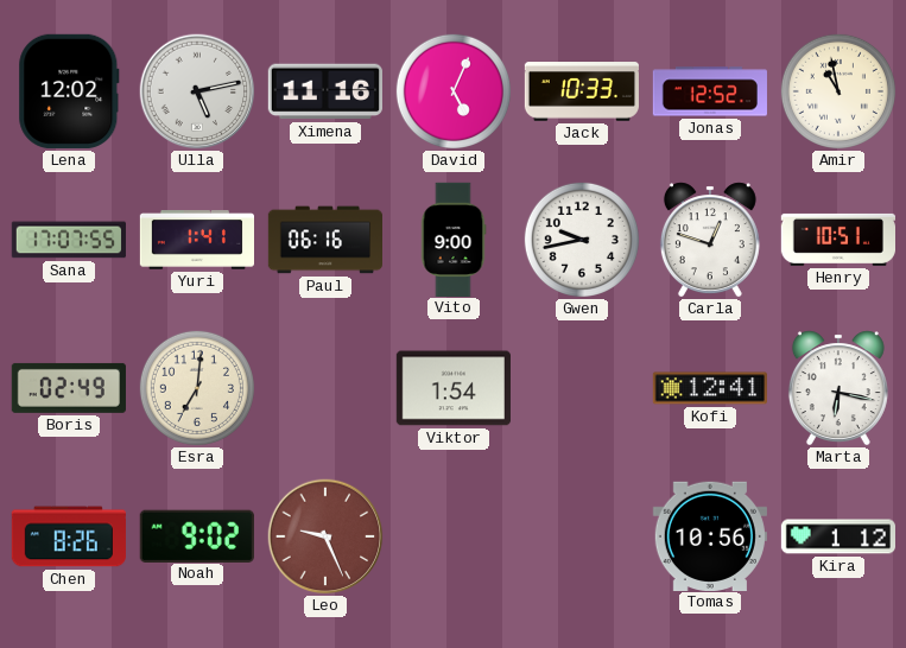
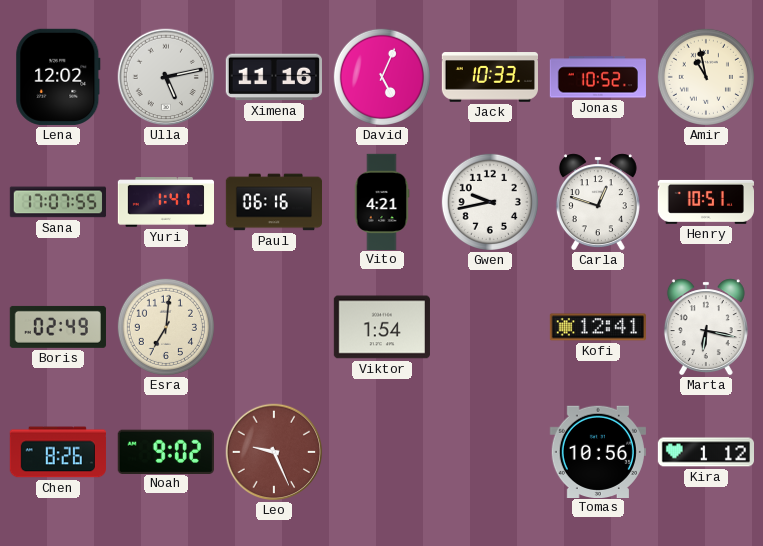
Jonas: 12:52 -> 10:52 (598, 77)
Vito: 9:00 -> 4:21 (382, 201)
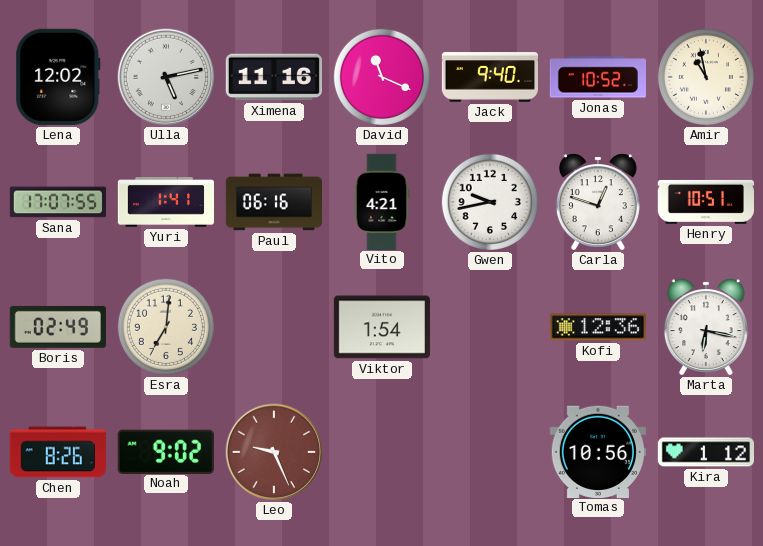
David: 5:04 -> 11:19 (382, 77)
Jack: 10:33 -> 9:40 (489, 77)
Kofi: 12:41 -> 12:36 (598, 327)
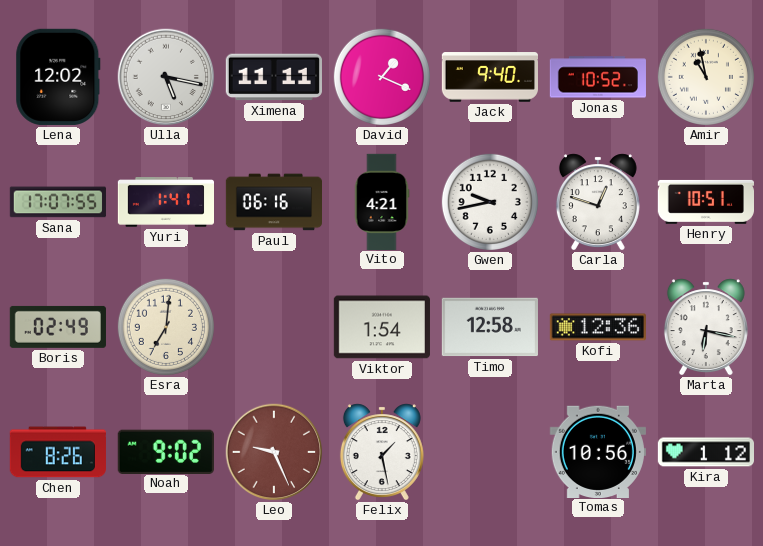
Ulla: 5:13 -> 5:17 (166, 77)
Ximena: 11:16 -> 11:11 (274, 77)
David: 11:19 -> 1:19 (382, 77)
Timo: none -> 12:58 (490, 327)
Felix: none -> 1:28 (382, 452)
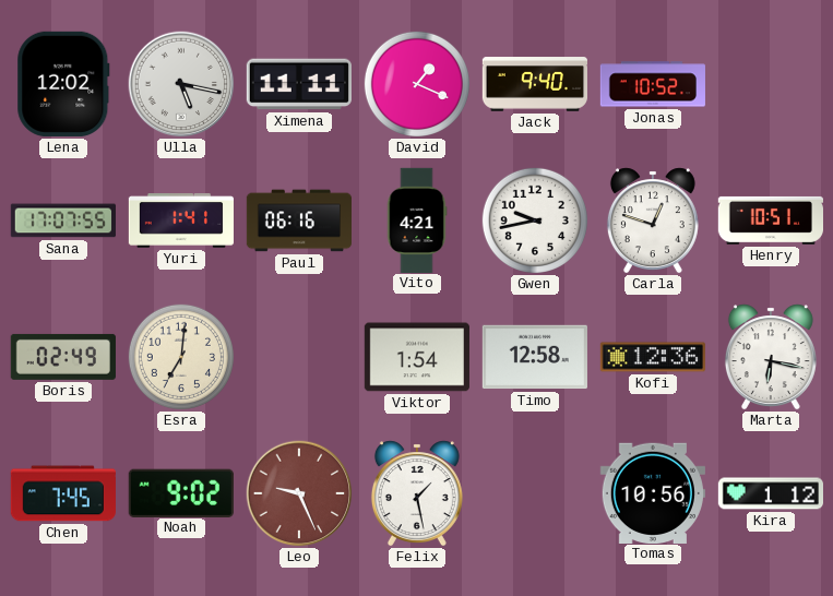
Amir: 10:58 -> none (706, 77)
Chen: 8:26 -> 7:45 (63, 493)
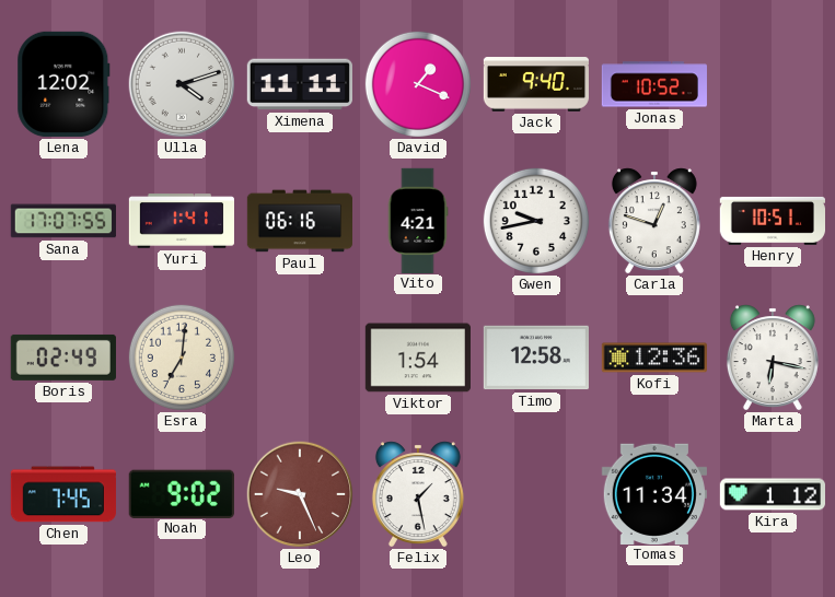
Ulla: 5:17 -> 4:12 (182, 84)
Tomas: 10:56 -> 11:34 (654, 493)
